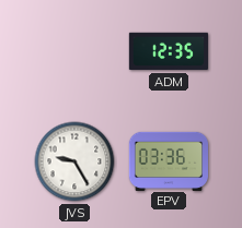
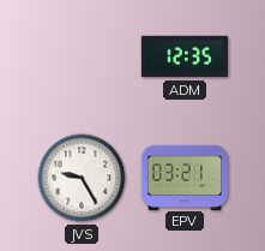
EPV: 03:36 -> 03:21 (183, 177)
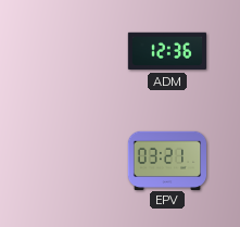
ADM: 12:35 -> 12:36 (166, 51)
JVS: 9:25 -> none (82, 178)
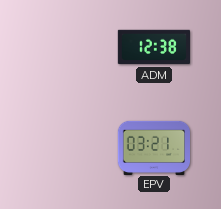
ADM: 12:36 -> 12:38 (153, 47)
